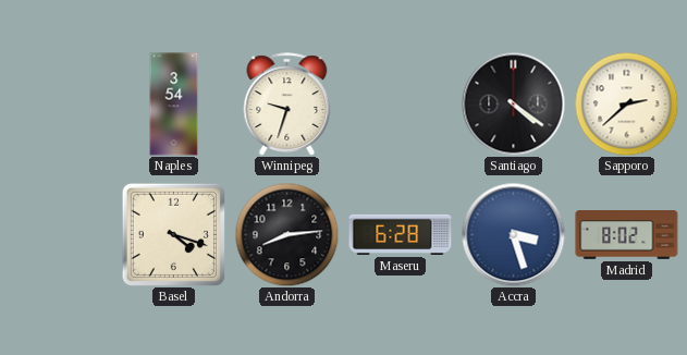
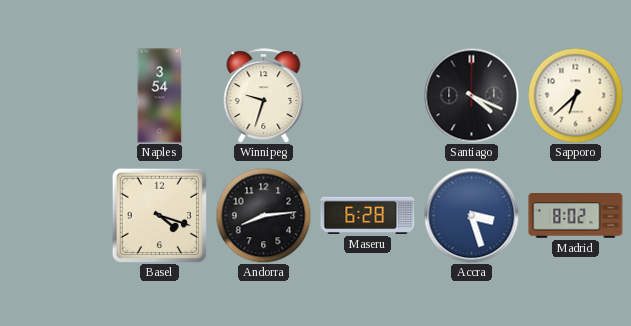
Santiago: 4:21 -> 4:19 (471, 95)
Sapporo: 2:38 -> 6:38 (575, 95)
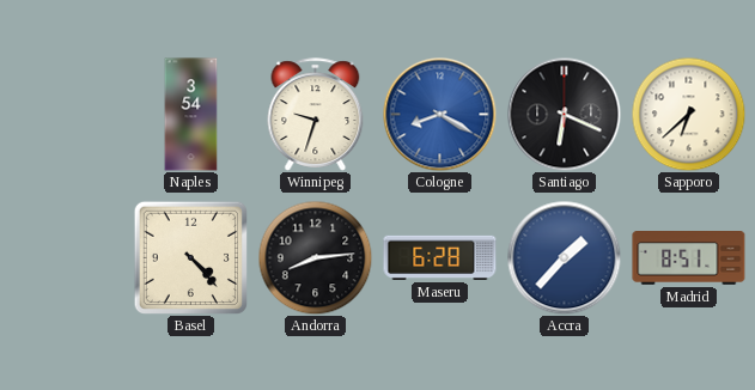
Cologne: none -> 8:20 (439, 114)
Santiago: 4:19 -> 6:19 (564, 114)
Basel: 4:18 -> 4:23 (190, 257)
Accra: 3:27 -> 1:37 (564, 257)
Madrid: 8:02 -> 8:51 (689, 258)
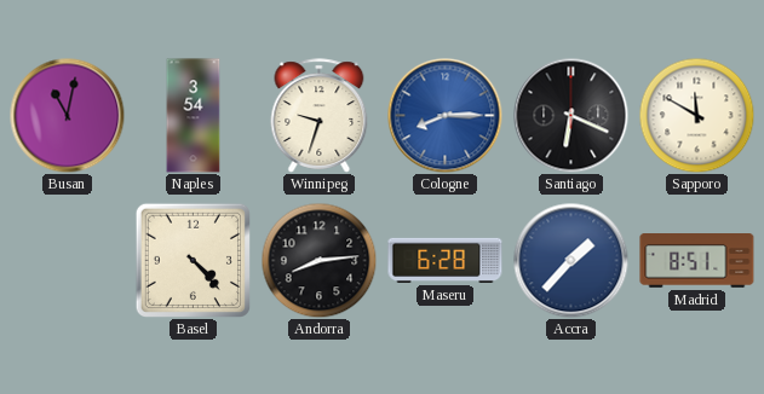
Busan: none -> 11:02 (67, 115)
Cologne: 8:20 -> 8:15 (444, 115)
Sapporo: 6:38 -> 11:50 (696, 115)
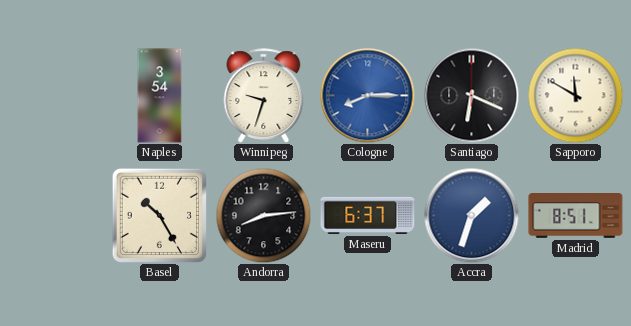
Busan: 11:02 -> none (67, 115)
Basel: 4:23 -> 10:25 (159, 215)
Maseru: 6:28 -> 6:37 (368, 215)
Accra: 1:37 -> 1:33 (471, 215)
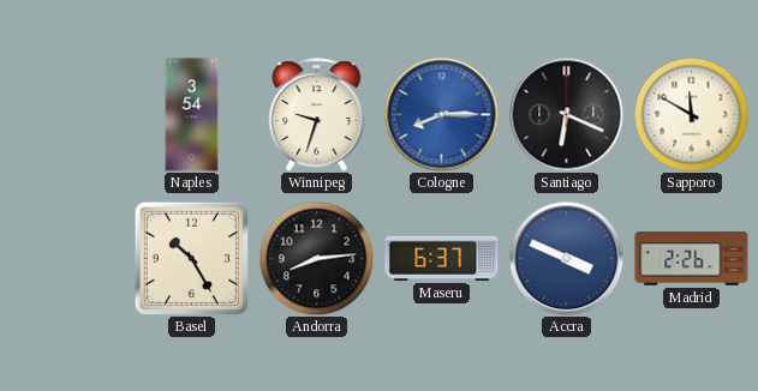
Accra: 1:33 -> 3:49 (566, 258)
Madrid: 8:51 -> 2:26 (692, 259)
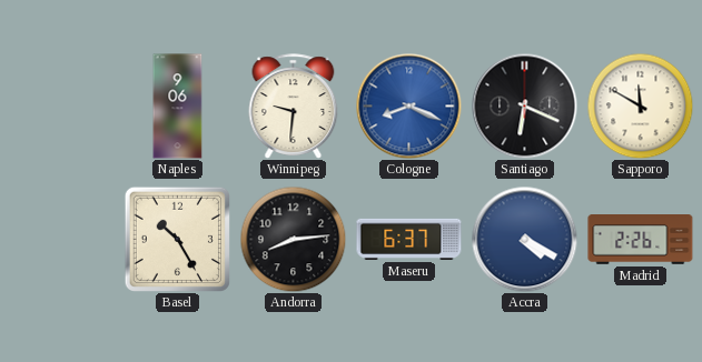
Naples: 3:54 -> 9:06 (178, 107)
Winnipeg: 9:33 -> 9:31 (294, 107)
Cologne: 8:15 -> 8:19 (408, 105)
Accra: 3:49 -> 4:20 (524, 239)
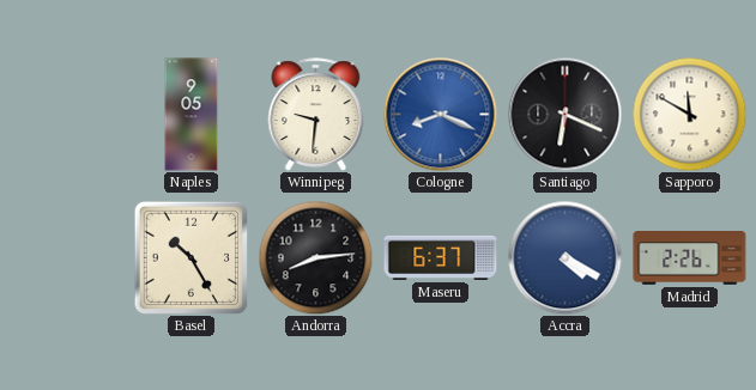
Naples: 9:06 -> 9:05 (192, 115)
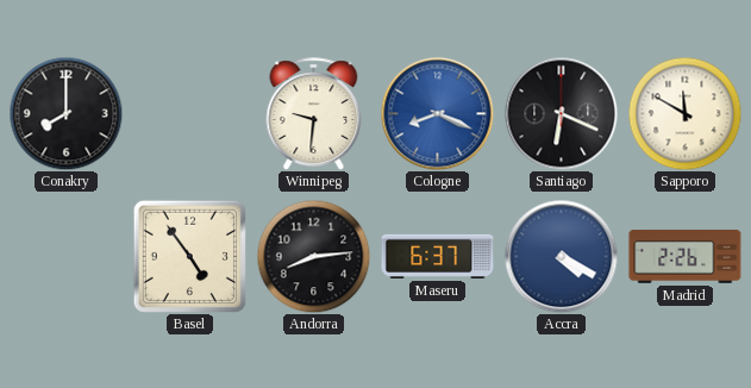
Conakry: none -> 8:00 (65, 113)
Naples: 9:05 -> none (192, 115)
Basel: 10:25 -> 4:54 (189, 256)
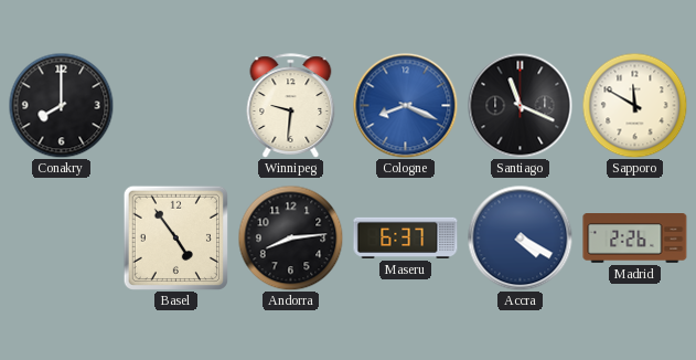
Santiago: 6:19 -> 11:19 (520, 105)
